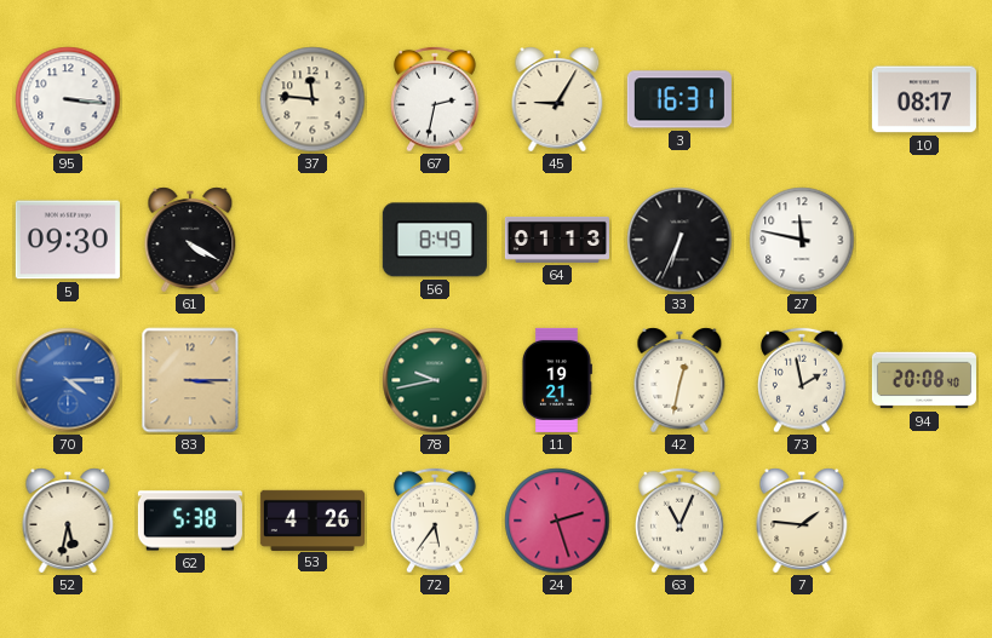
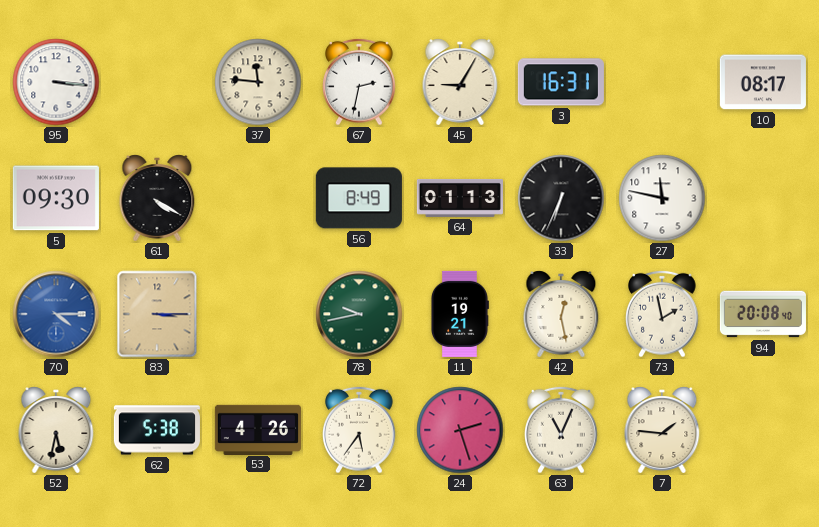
42: 12:32 -> 12:28 (561, 314)
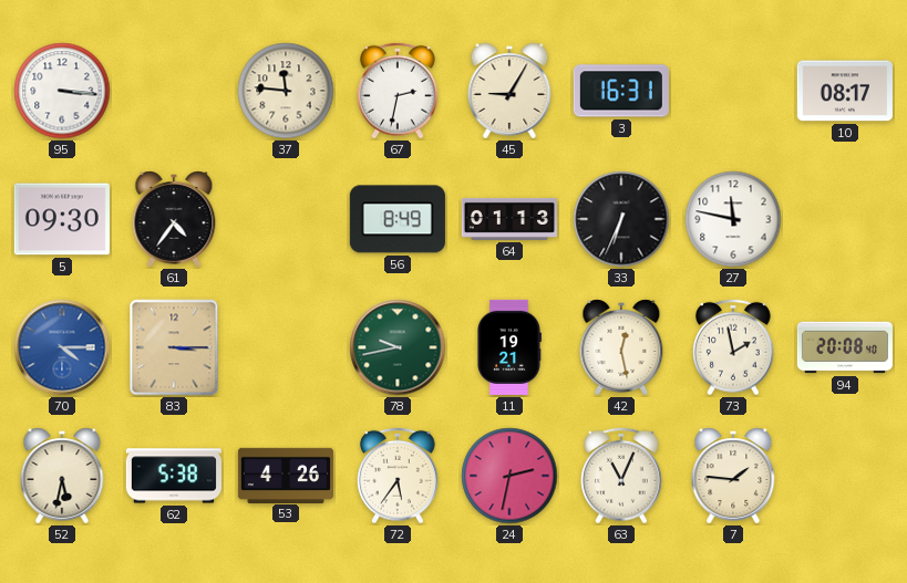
61: 4:20 -> 4:36 (174, 219)
24: 2:27 -> 2:32 (509, 476)
